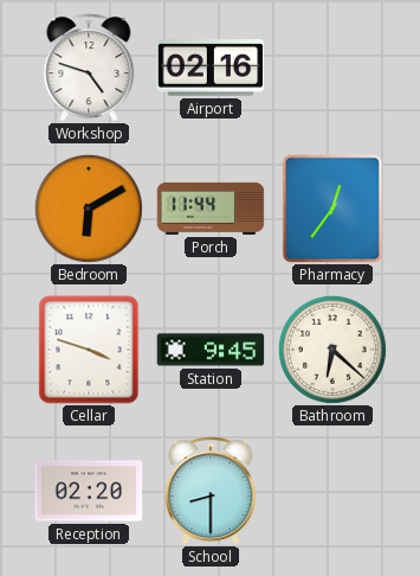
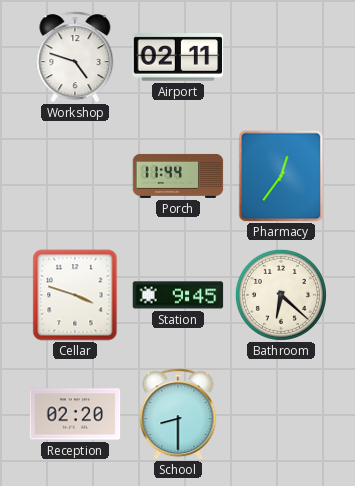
Airport: 02:16 -> 02:11 (178, 57)
Bedroom: 6:10 -> none (89, 209)
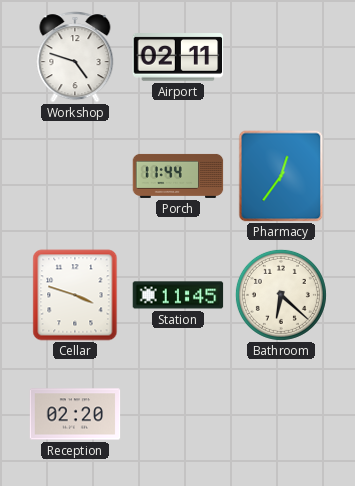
Station: 9:45 -> 11:45 (178, 295)
School: 8:30 -> none (178, 414)
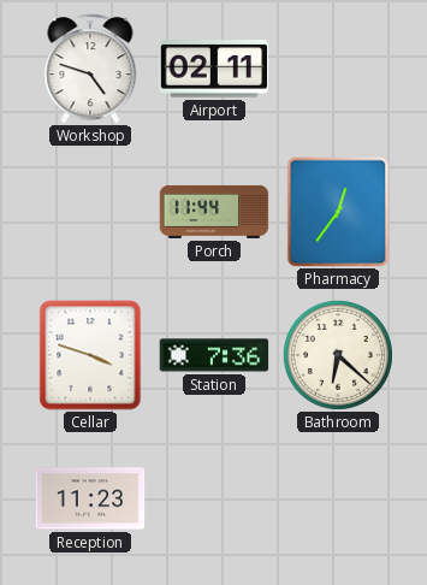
Station: 11:45 -> 7:36 (214, 355)
Reception: 02:20 -> 11:23 (90, 498)
